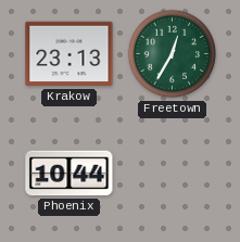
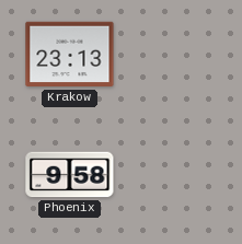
Freetown: 12:35 -> none (173, 54)
Phoenix: 10:44 -> 9:58 (70, 175)
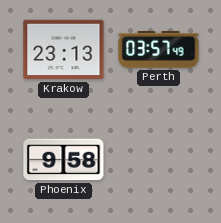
Perth: none -> 03:57 (159, 50)
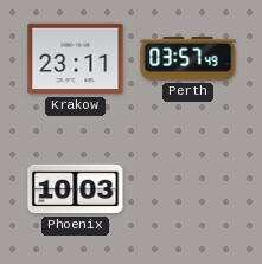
Krakow: 23:13 -> 23:11 (76, 59)
Phoenix: 9:58 -> 10:03 (76, 189)
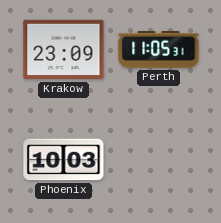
Krakow: 23:11 -> 23:09 (64, 50)
Perth: 03:57 -> 11:05 (159, 50)
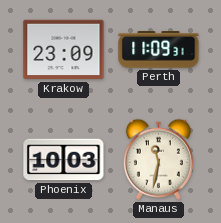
Perth: 11:05 -> 11:09 (159, 50)
Manaus: none -> 11:32 (158, 159)
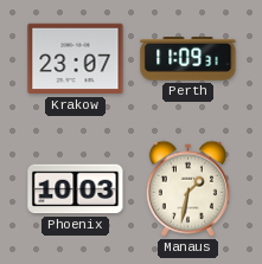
Krakow: 23:09 -> 23:07 (76, 59)
Manaus: 11:32 -> 1:32 (187, 188)
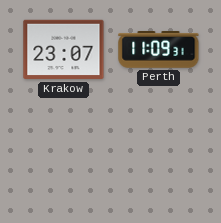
Phoenix: 10:03 -> none (76, 189)
Manaus: 1:32 -> none (187, 188)
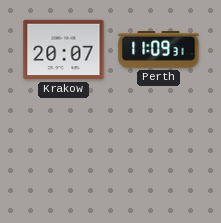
Krakow: 23:07 -> 20:07 (64, 50)
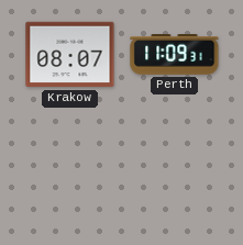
Krakow: 20:07 -> 08:07 (70, 55)
